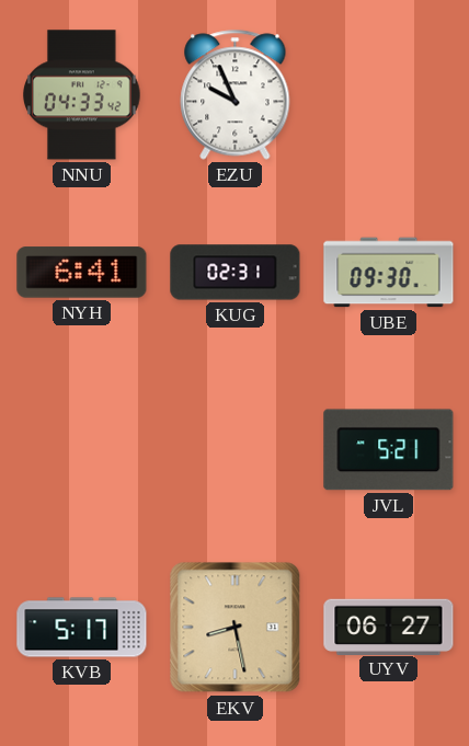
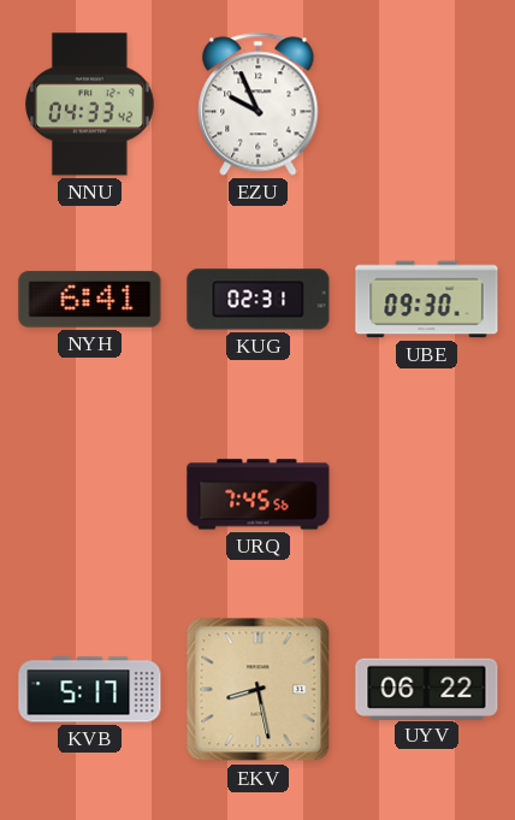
URQ: none -> 7:45 (259, 495)
JVL: 5:21 -> none (389, 450)
UYV: 06:27 -> 06:22 (427, 689)
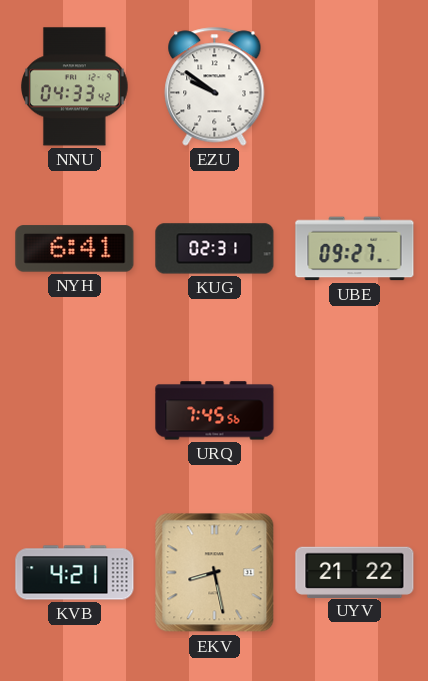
EZU: 9:56 -> 9:51 (215, 87)
UBE: 09:30 -> 09:27 (355, 249)
KVB: 5:17 -> 4:21 (75, 573)
UYV: 06:22 -> 21:22 (355, 572)
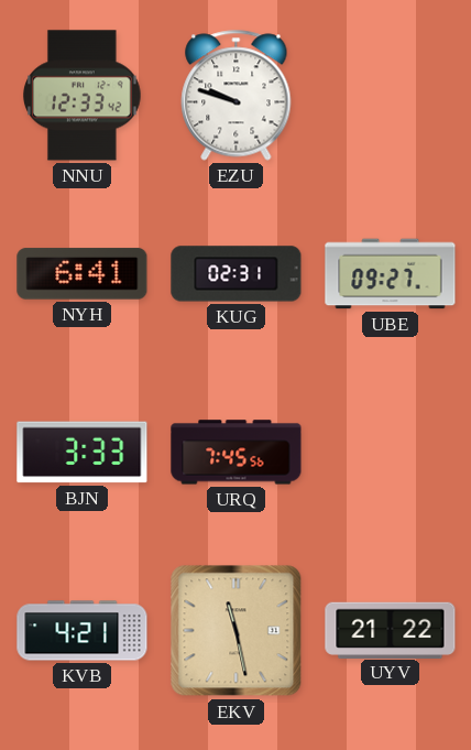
NNU: 04:33 -> 12:33 (83, 96)
EZU: 9:51 -> 9:48 (237, 96)
BJN: none -> 3:33 (83, 453)
EKV: 8:28 -> 11:28 (237, 631)
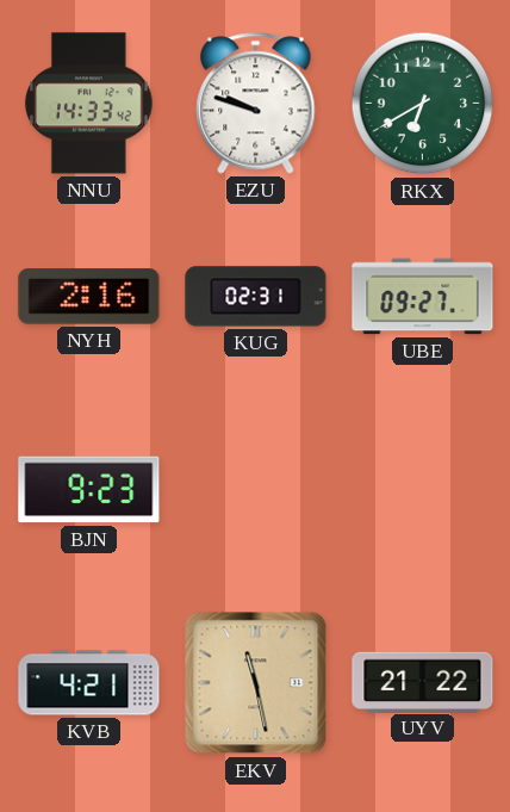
NNU: 12:33 -> 14:33 (89, 104)
RKX: none -> 6:40 (423, 104)
NYH: 6:41 -> 2:16 (89, 297)
BJN: 3:33 -> 9:23 (89, 490)
URQ: 7:45 -> none (237, 453)
